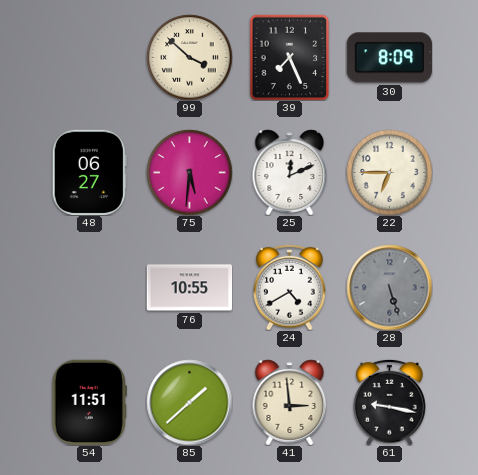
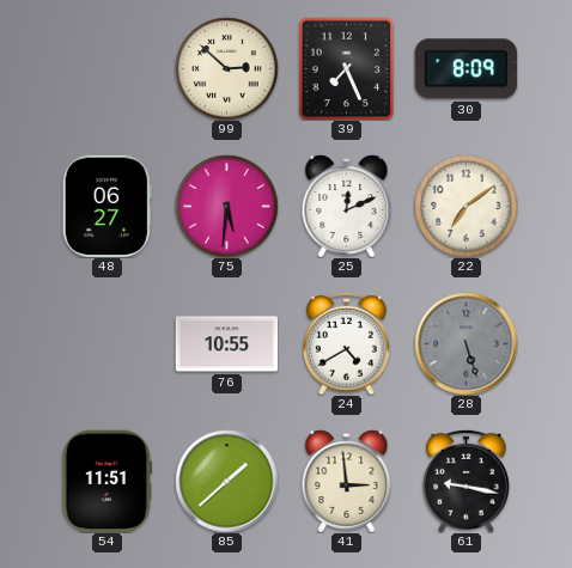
99: 3:52 -> 2:52 (226, 68)
22: 6:45 -> 7:09 (465, 206)
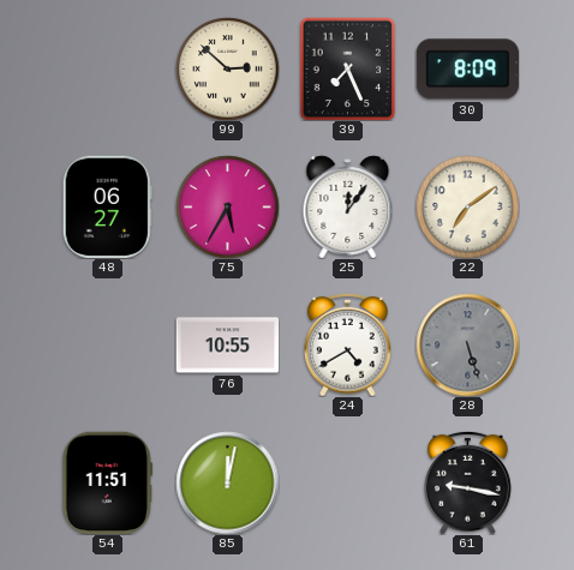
75: 5:31 -> 5:35 (227, 206)
25: 12:11 -> 12:06 (348, 206)
85: 1:38 -> 12:02 (227, 482)
41: 2:59 -> none (347, 481)
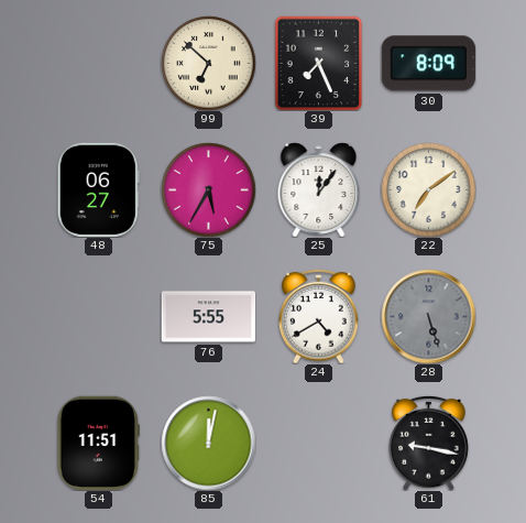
99: 2:52 -> 6:52 (208, 63)
76: 10:55 -> 5:55 (208, 317)
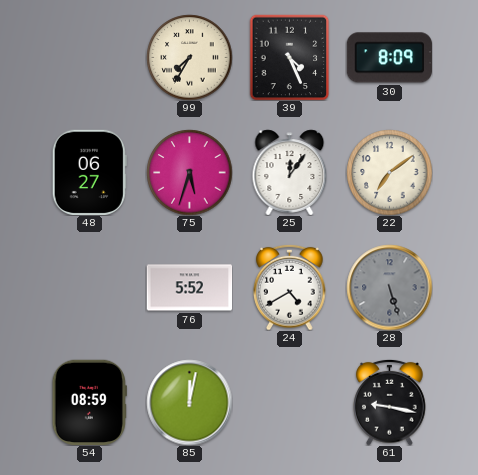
99: 6:52 -> 7:35 (189, 57)
39: 7:26 -> 4:26 (290, 57)
75: 5:35 -> 5:33 (189, 172)
76: 5:55 -> 5:52 (189, 288)
54: 11:51 -> 08:59 (89, 402)
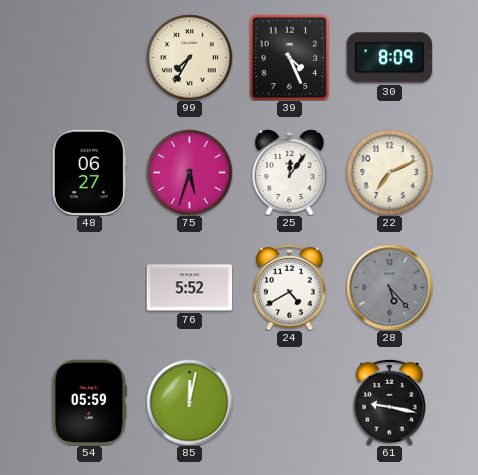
22: 7:09 -> 7:11 (389, 172)
28: 5:27 -> 5:23 (389, 287)
54: 08:59 -> 05:59 (89, 402)
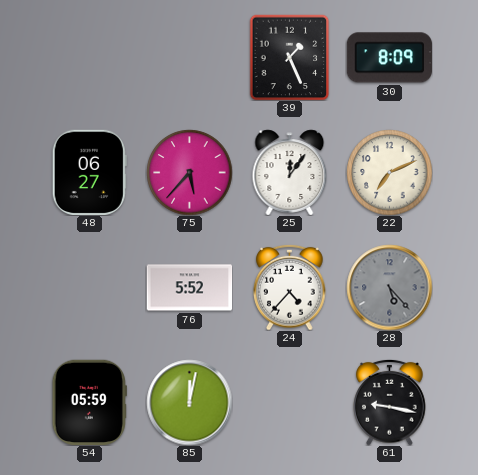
99: 7:35 -> none (189, 57)
39: 4:26 -> 1:26 (290, 57)
75: 5:33 -> 5:37 (189, 172)
24: 4:40 -> 4:37 (290, 287)
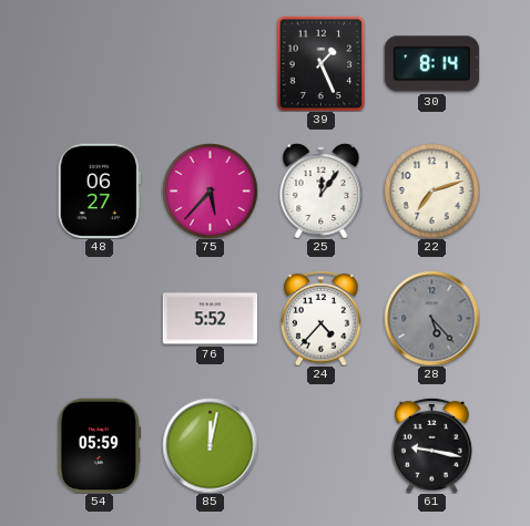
30: 8:09 -> 8:14 (431, 64)
22: 7:11 -> 7:12 (431, 190)
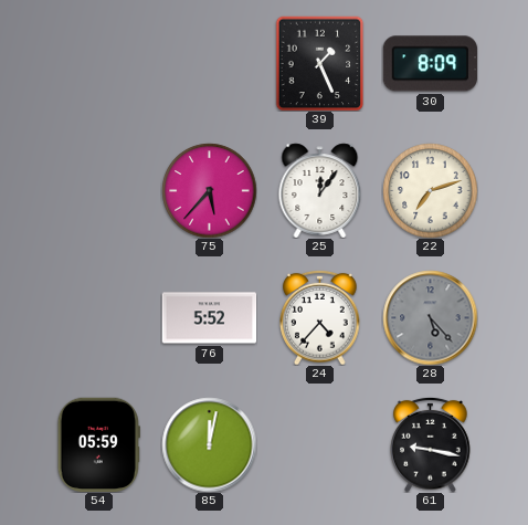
30: 8:14 -> 8:09 (430, 64)
48: 06:27 -> none (99, 190)
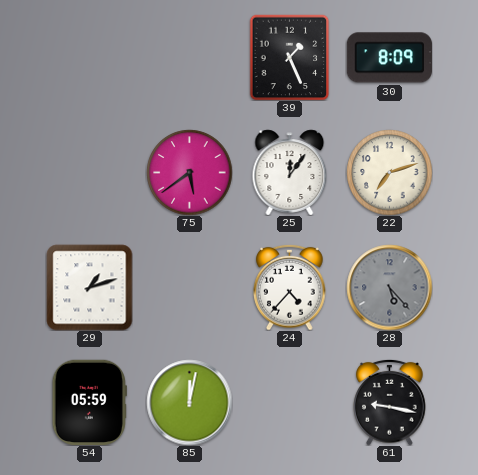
75: 5:37 -> 5:39 (189, 172)
29: none -> 1:12 (89, 287)
76: 5:52 -> none (209, 318)
